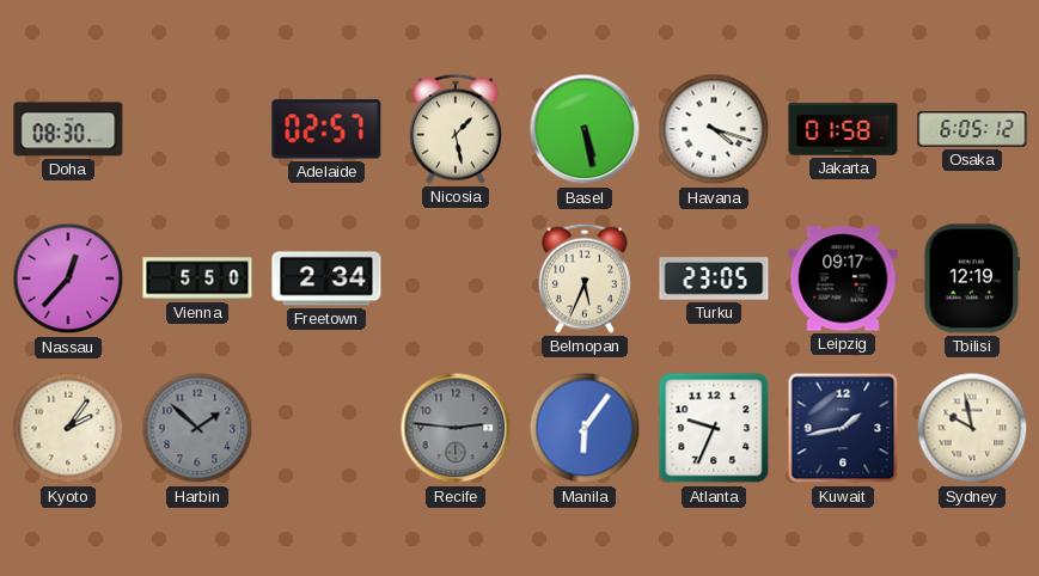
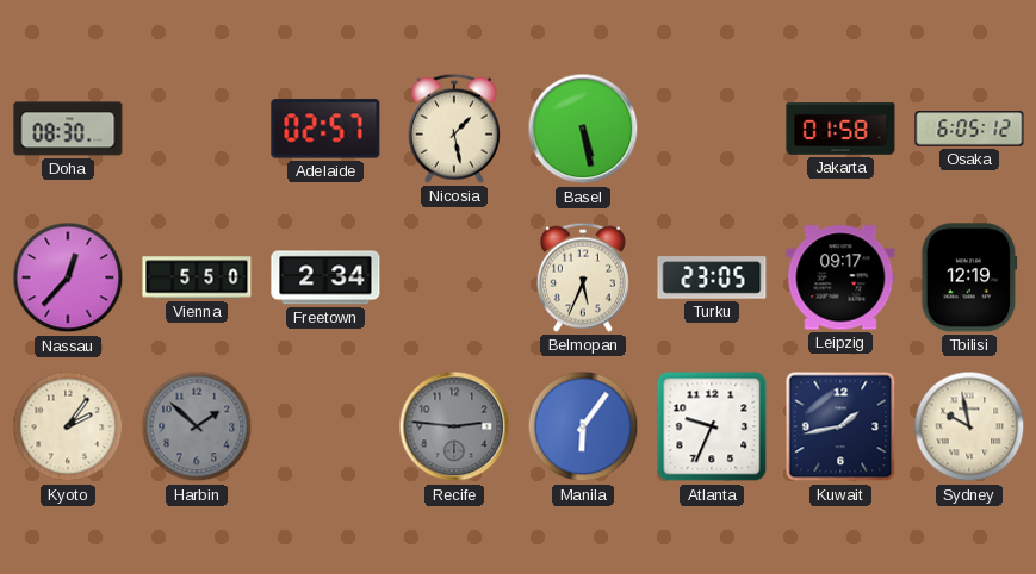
Havana: 4:18 -> none (714, 129)
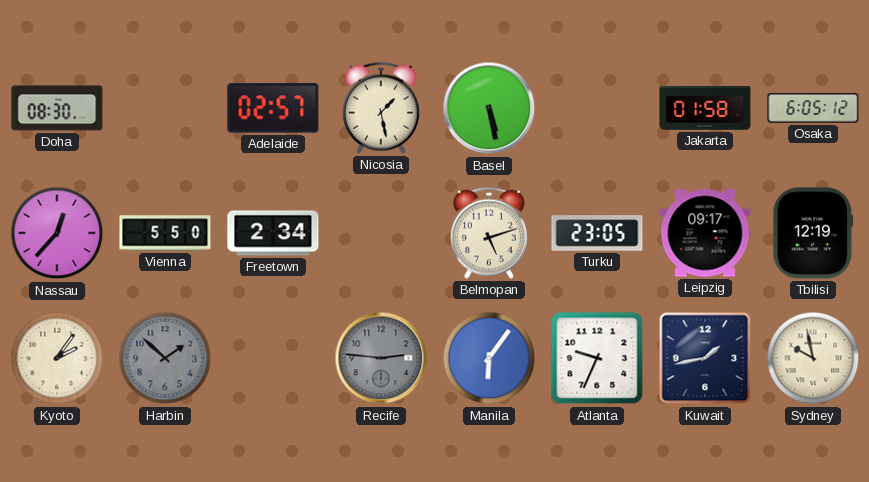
Belmopan: 5:34 -> 5:12 (489, 233)
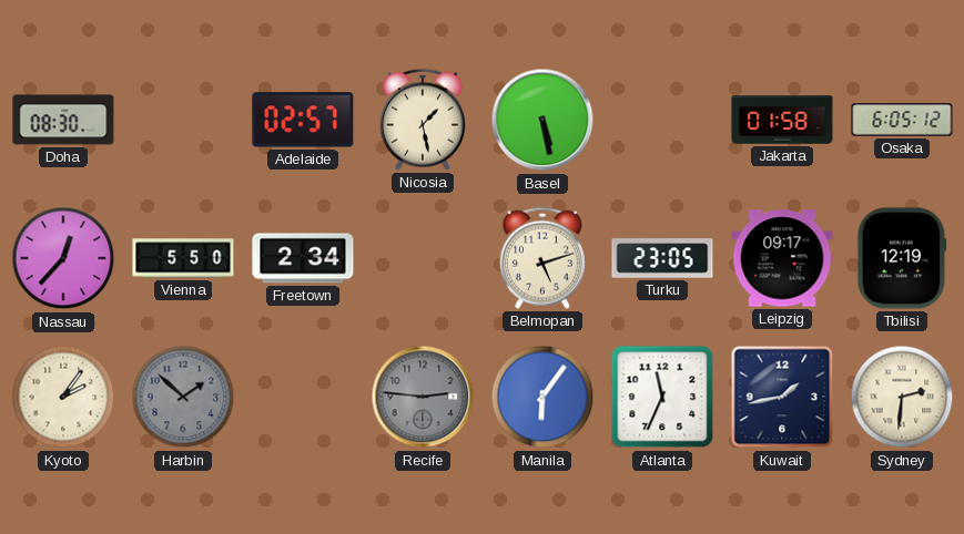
Atlanta: 9:34 -> 11:34 (662, 397)
Sydney: 9:58 -> 2:31 (902, 397)
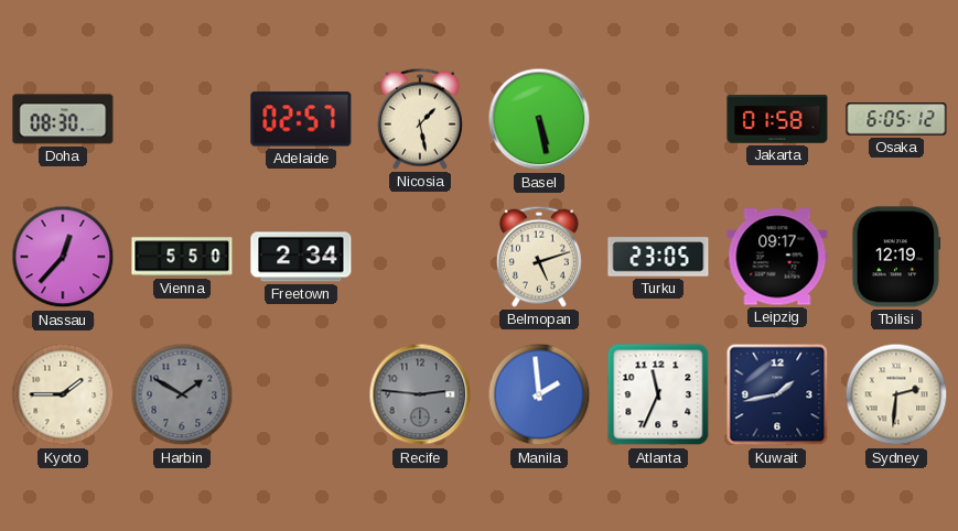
Kyoto: 2:06 -> 1:45 (63, 394)
Harbin: 1:52 -> 1:50 (182, 394)
Manila: 6:06 -> 1:59 (539, 394)
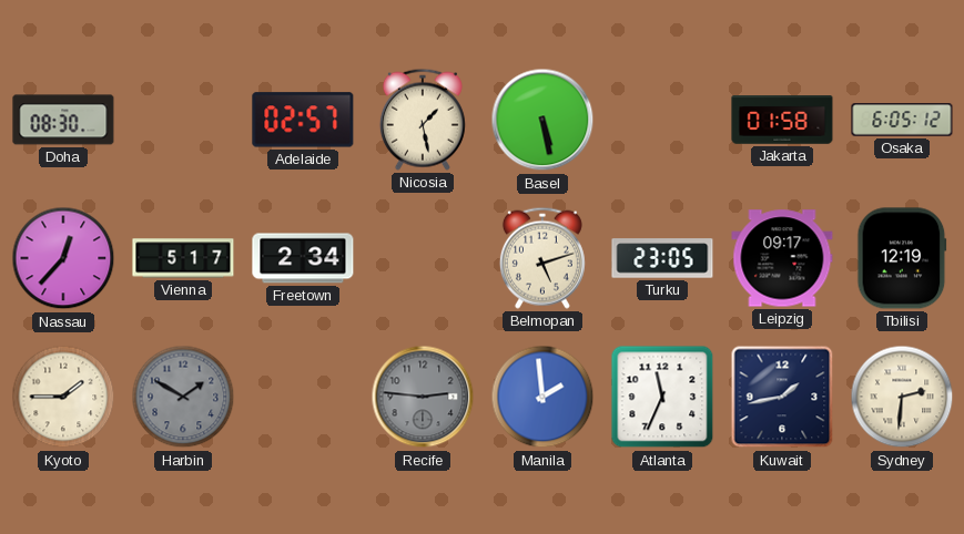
Vienna: 5:50 -> 5:17 (183, 258)
